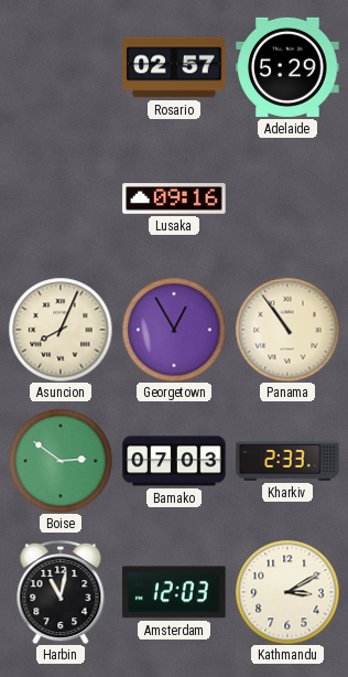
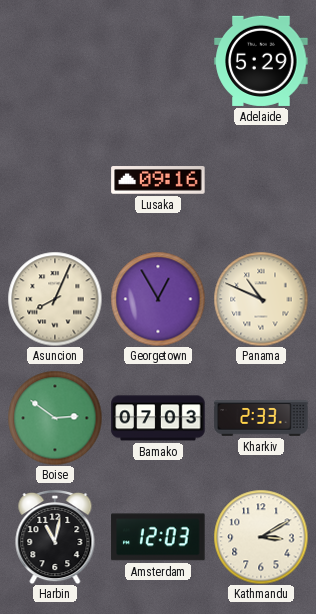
Rosario: 02:57 -> none (174, 67)
Panama: 10:54 -> 10:49 (261, 299)
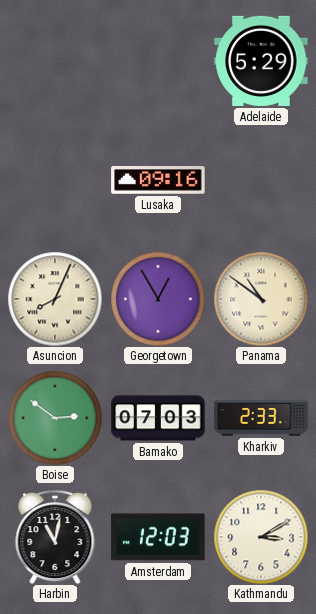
Panama: 10:49 -> 10:51 (261, 299)
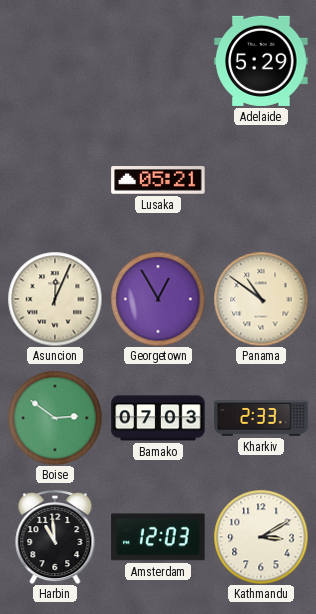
Lusaka: 09:16 -> 05:21 (158, 181)
Asuncion: 8:04 -> 12:04 (55, 299)
Harbin: 11:02 -> 10:59 (55, 537)
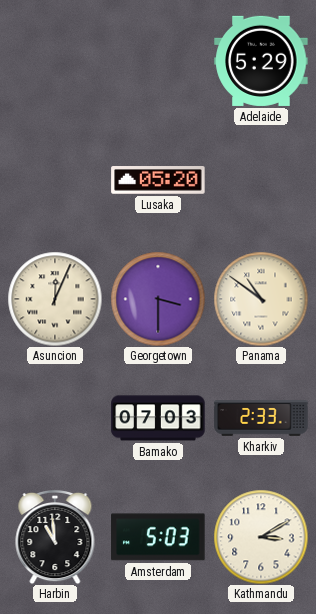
Lusaka: 05:21 -> 05:20 (158, 181)
Georgetown: 12:55 -> 3:30 (158, 299)
Boise: 2:51 -> none (55, 418)
Amsterdam: 12:03 -> 5:03 (158, 537)
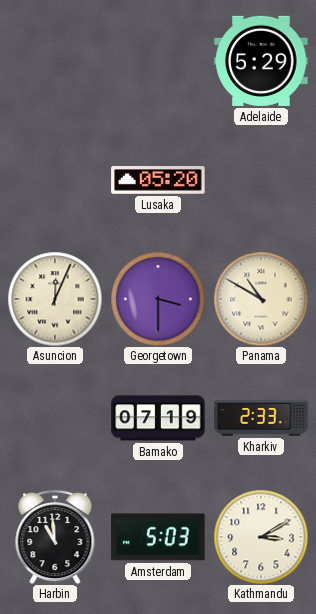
Panama: 10:51 -> 10:50 (261, 299)
Bamako: 07:03 -> 07:19 (158, 418)
